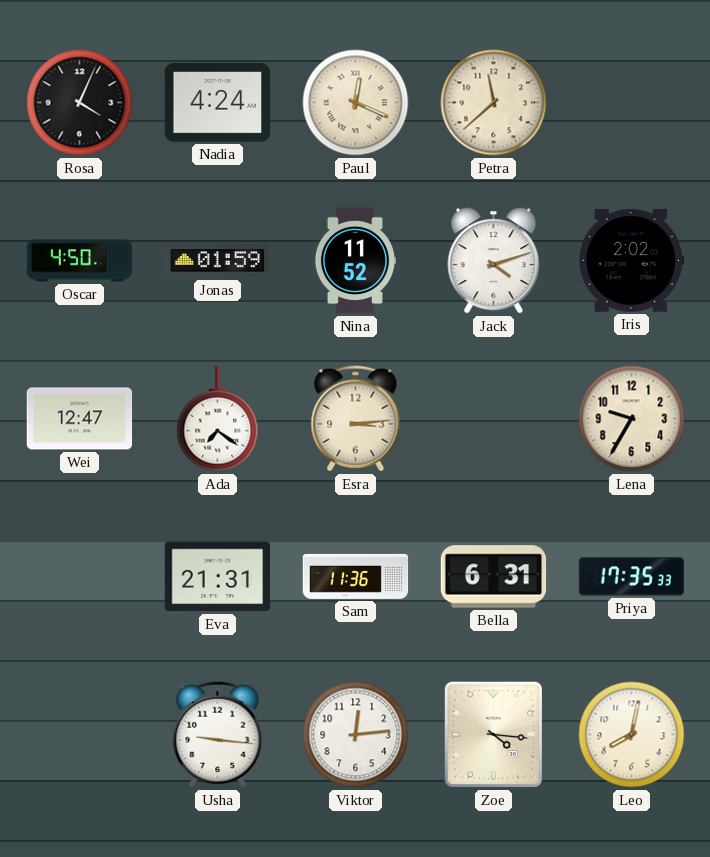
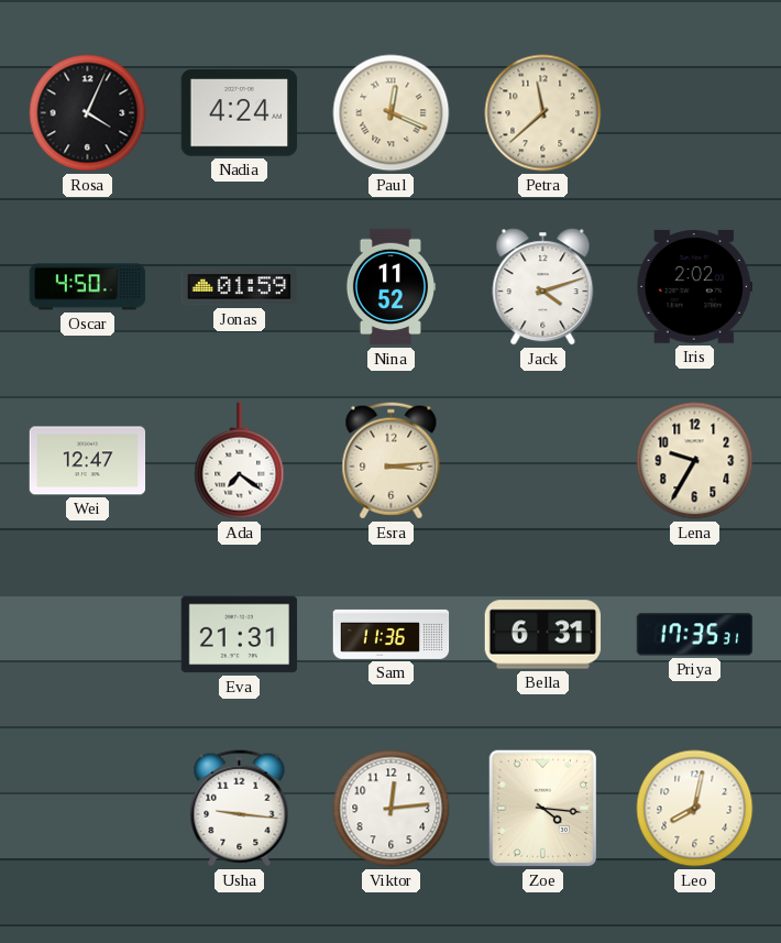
Priya: 17:35:33 -> 17:35:31 (695, 635)
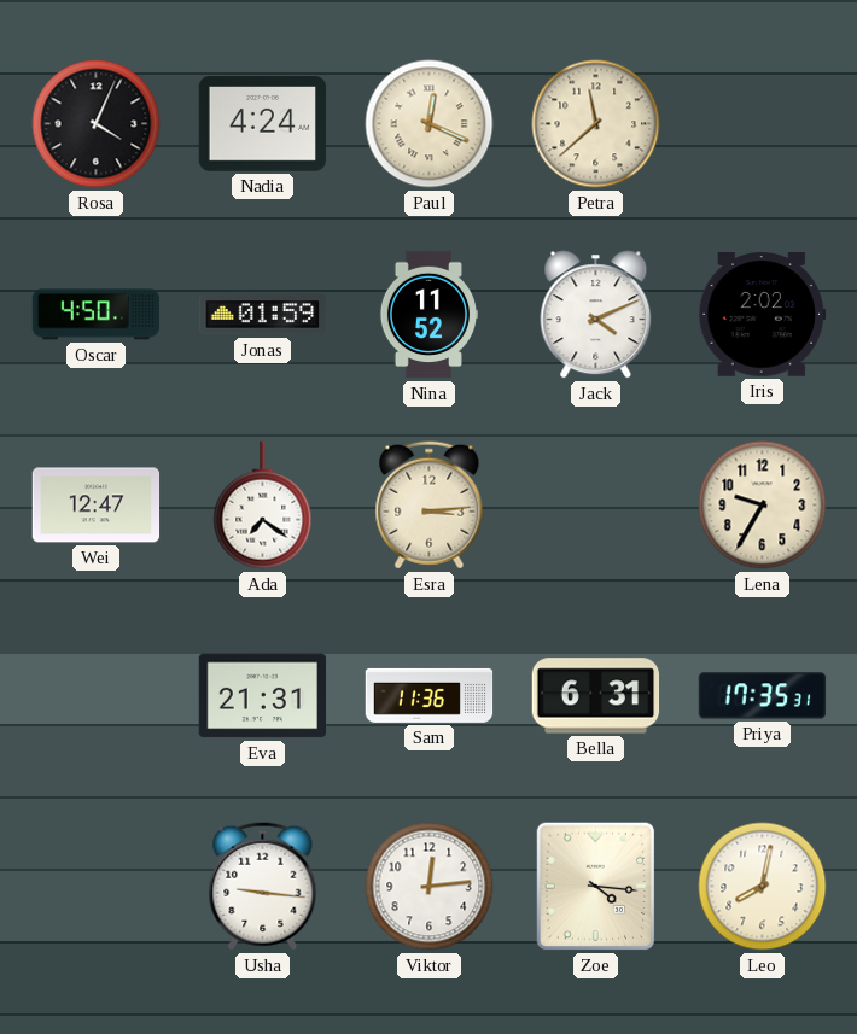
Jack: 4:12 -> 4:11 (596, 315)
